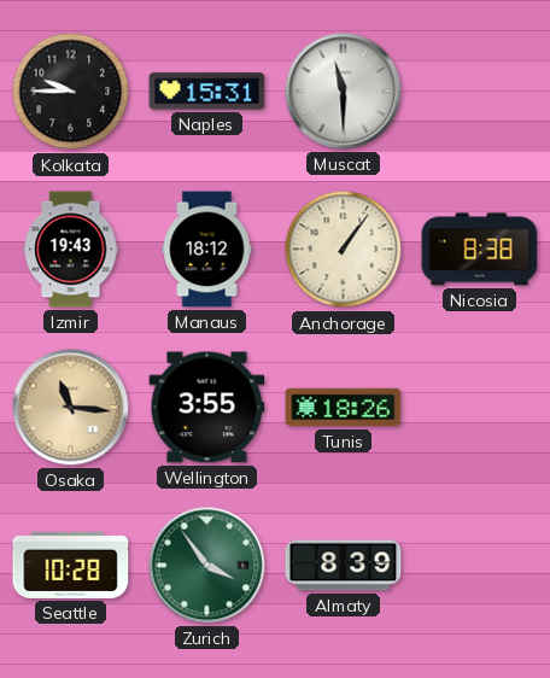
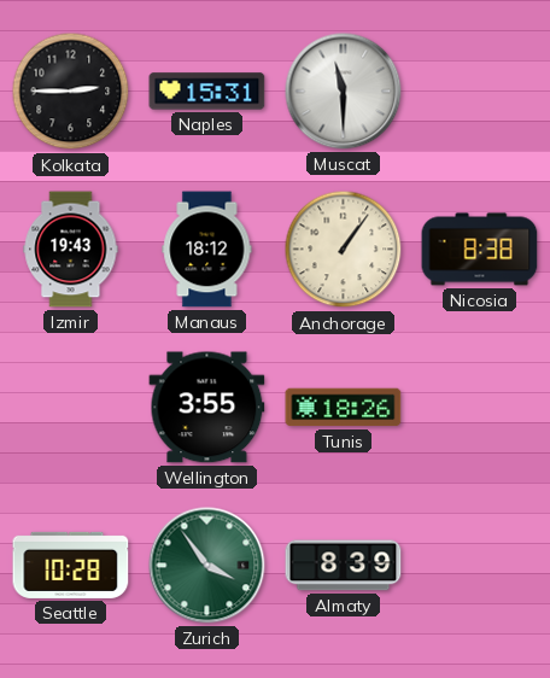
Kolkata: 9:45 -> 2:45 (71, 92)
Osaka: 11:16 -> none (71, 408)
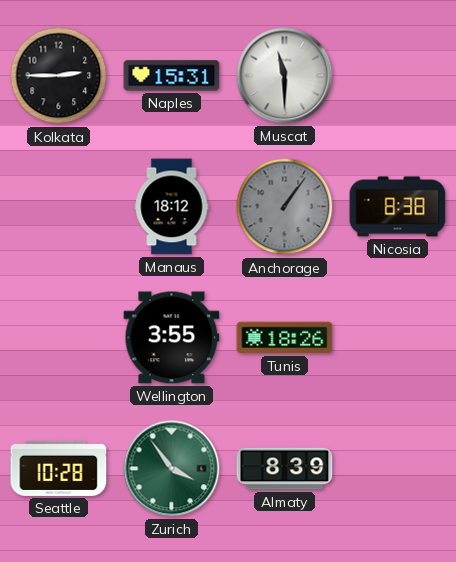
Izmir: 19:43 -> none (71, 250)
Anchorage dial: cream -> grey (285, 207)
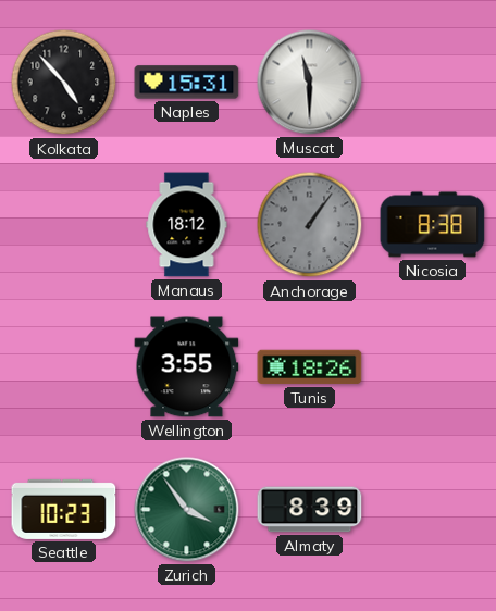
Kolkata: 2:45 -> 4:53 (64, 83)
Seattle: 10:28 -> 10:23 (64, 509)
